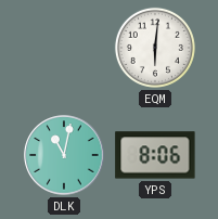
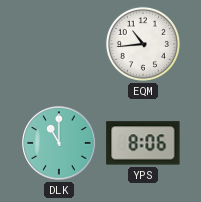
EQM: 6:01 -> 10:44 (143, 44)
DLK: 11:02 -> 11:00 (59, 143)
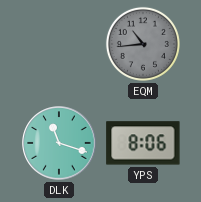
EQM dial: white -> grey (143, 44)
DLK: 11:00 -> 11:18 (59, 143)
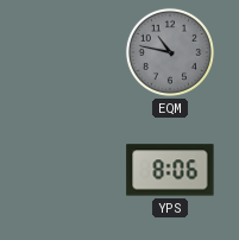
EQM: 10:44 -> 10:47 (170, 52)
DLK: 11:18 -> none (59, 143)
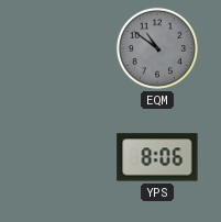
EQM: 10:47 -> 10:51 (157, 48)
